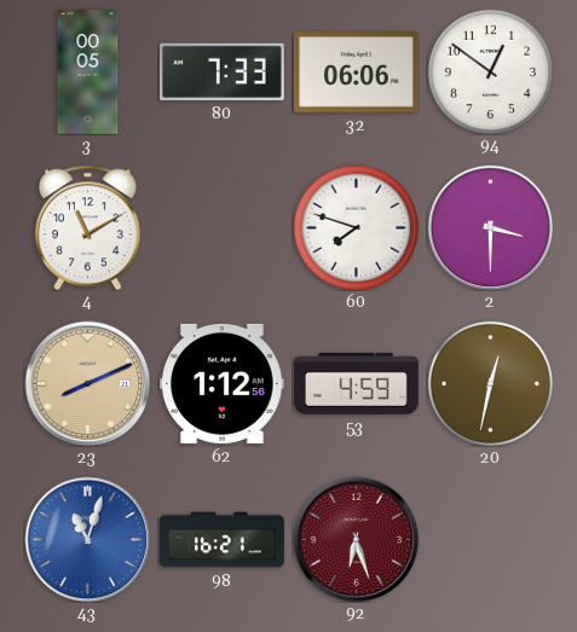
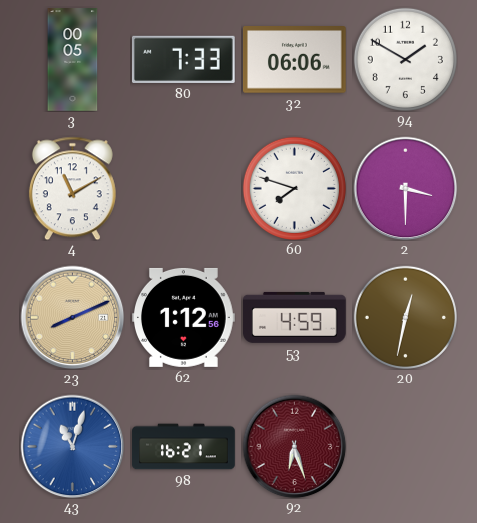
94: 12:51 -> 1:50 (405, 59)
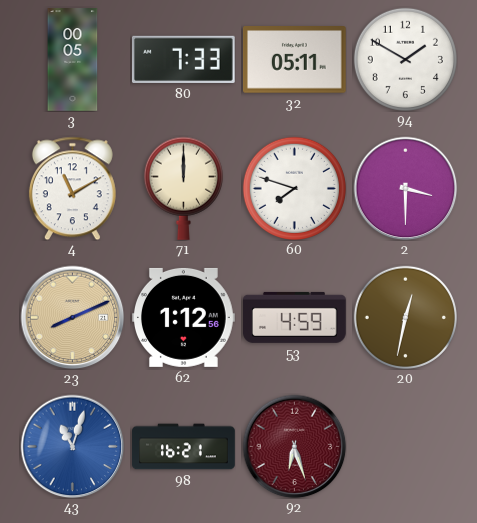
32: 06:06 -> 05:11 (295, 60)
71: none -> 12:00 (183, 188)
